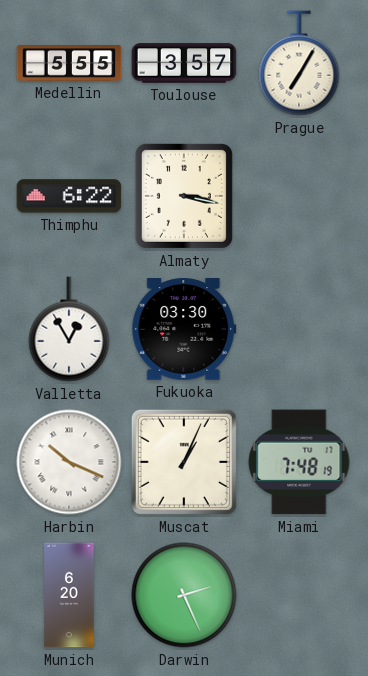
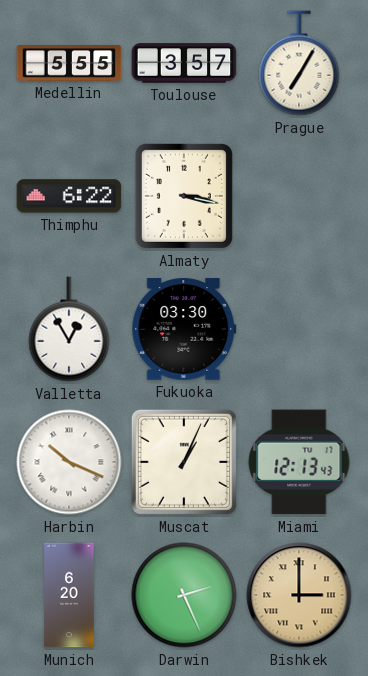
Miami: 7:48 -> 12:13 (299, 462)
Bishkek: none -> 3:00 (299, 595)
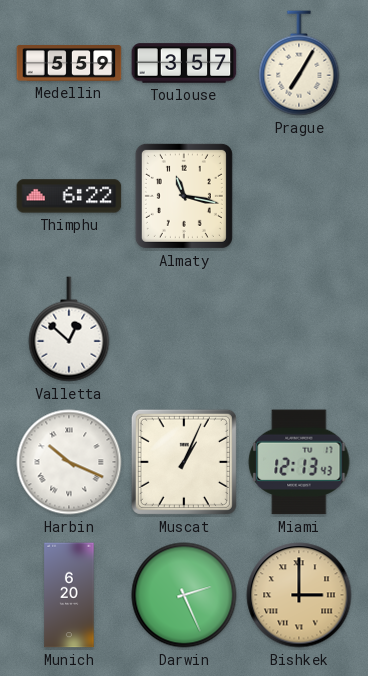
Medellin: 5:55 -> 5:59 (69, 64)
Almaty: 3:17 -> 11:17 (184, 196)
Valletta: 12:55 -> 12:52 (69, 329)
Fukuoka: 03:30 -> none (184, 329)
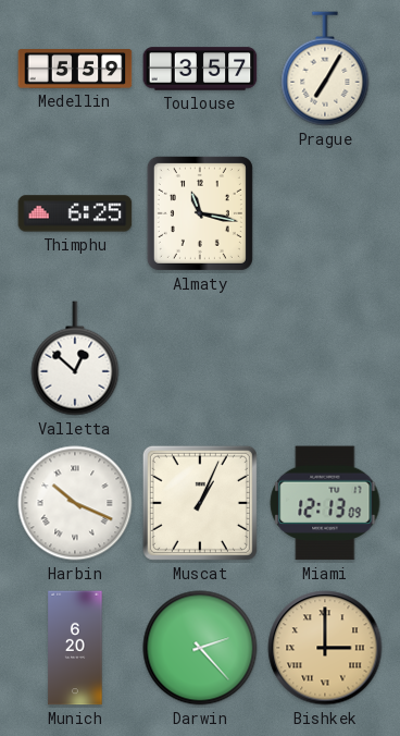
Thimphu: 6:22 -> 6:25 (75, 213)
Miami: 12:13:43 -> 12:13:09 (325, 503)
Darwin: 2:26 -> 2:23 (200, 648)
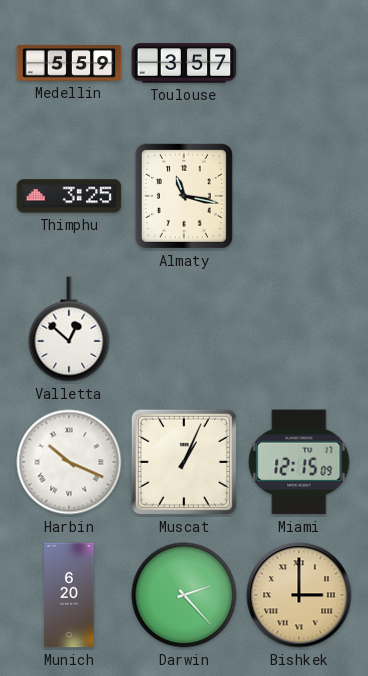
Prague: 7:05 -> none (325, 69)
Thimphu: 6:25 -> 3:25 (69, 196)
Miami: 12:13 -> 12:15 (299, 462)
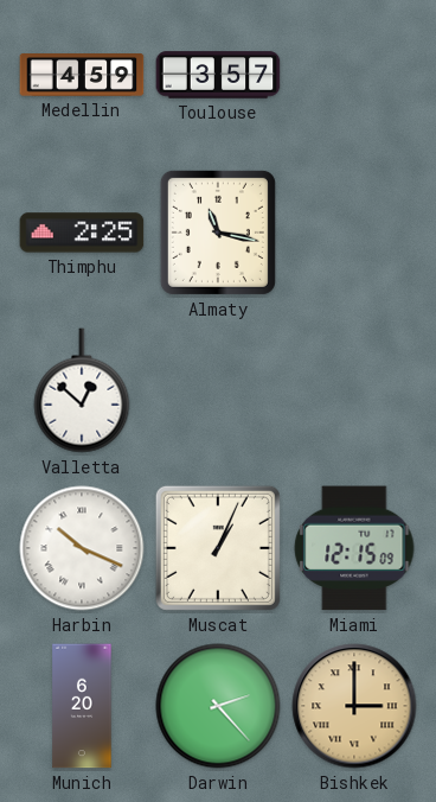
Medellin: 5:59 -> 4:59 (82, 76)
Thimphu: 3:25 -> 2:25 (82, 233)
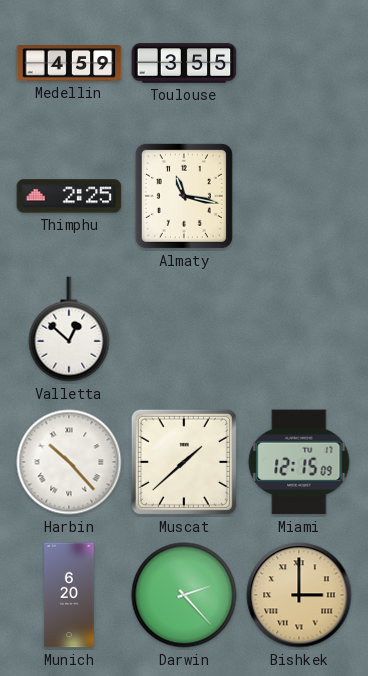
Toulouse: 3:57 -> 3:55 (184, 63)
Harbin: 10:19 -> 10:23 (69, 462)
Muscat: 1:04 -> 1:38 (184, 462)
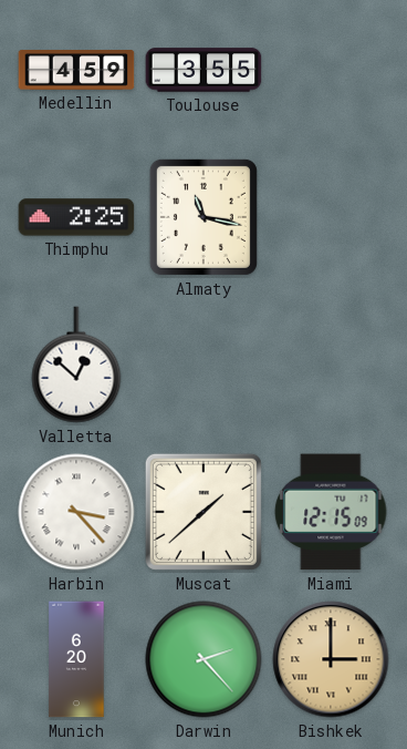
Harbin: 10:23 -> 3:23 (76, 512)
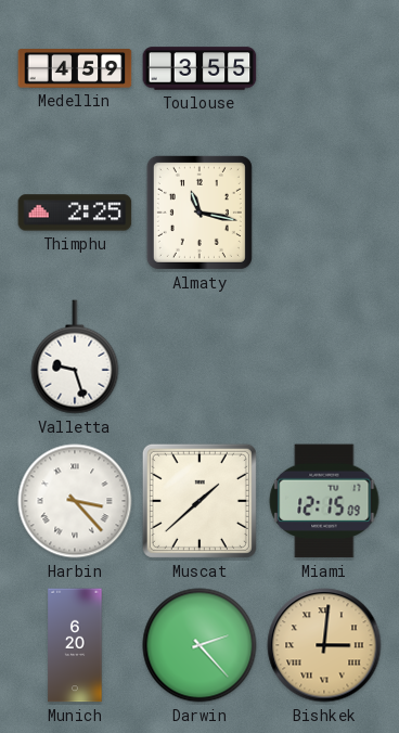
Valletta: 12:52 -> 9:27 (75, 357)
Bishkek: 3:00 -> 3:01 (324, 645)
